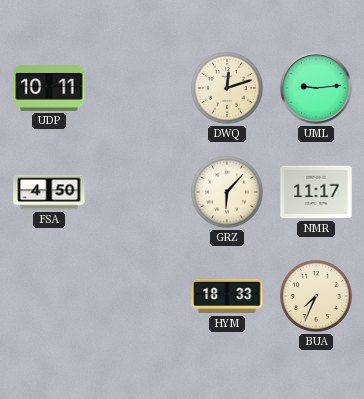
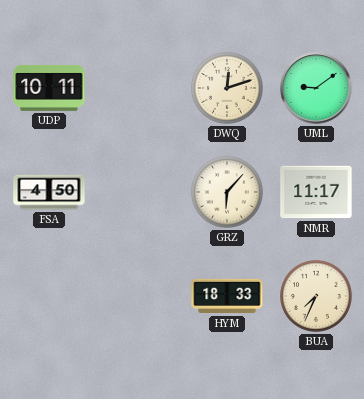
UML: 9:14 -> 9:09 (316, 88)
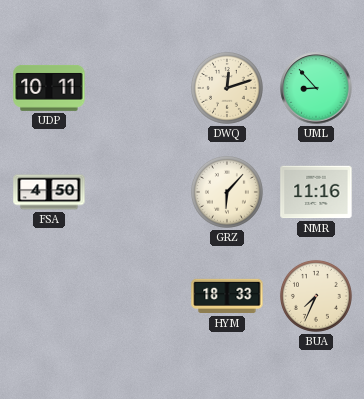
UML: 9:09 -> 8:53 (316, 88)
NMR: 11:17 -> 11:16 (316, 192)
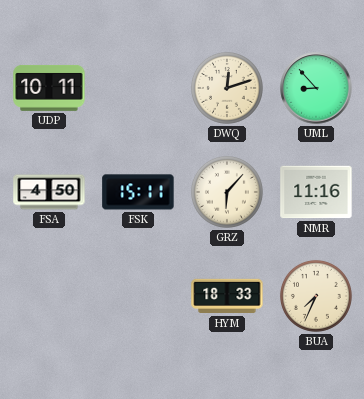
FSK: none -> 15:11 (138, 192)
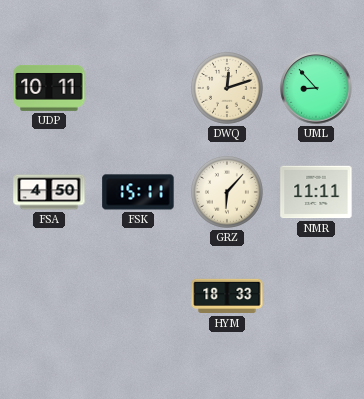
NMR: 11:16 -> 11:11 (316, 192)
BUA: 7:34 -> none (316, 296)
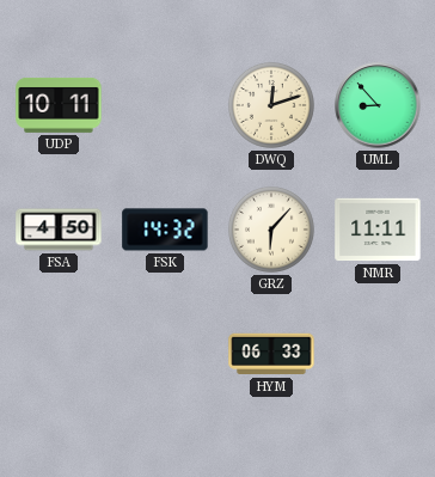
FSK: 15:11 -> 14:32 (165, 230)
HYM: 18:33 -> 06:33 (271, 354)
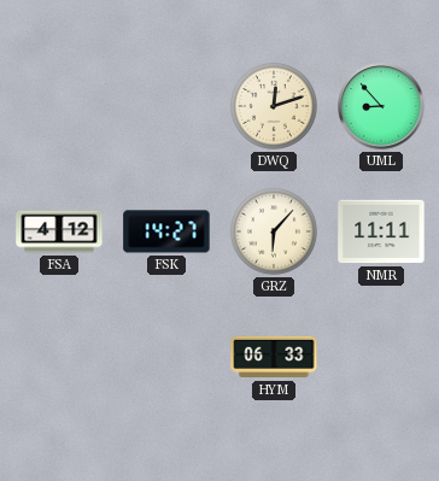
UDP: 10:11 -> none (59, 105)
FSA: 4:50 -> 4:12 (59, 231)
FSK: 14:32 -> 14:27 (166, 231)
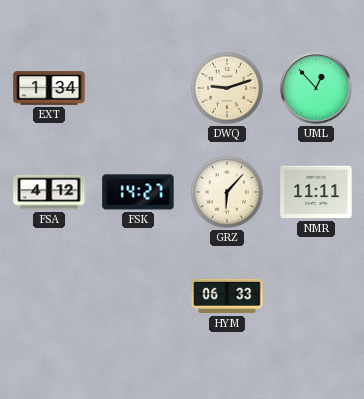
EXT: none -> 1:34 (49, 88)
DWQ: 12:12 -> 9:12 (227, 88)
UML: 8:53 -> 12:53 (316, 88)
